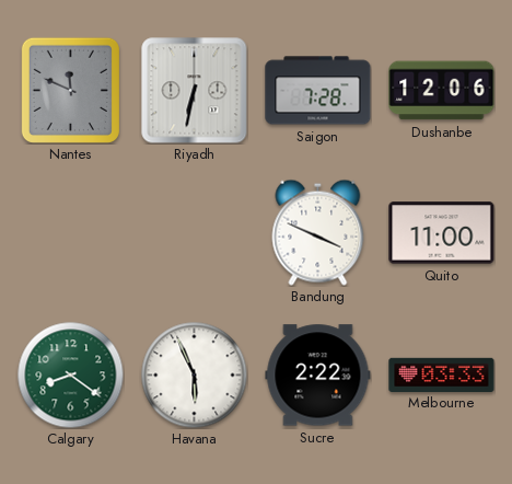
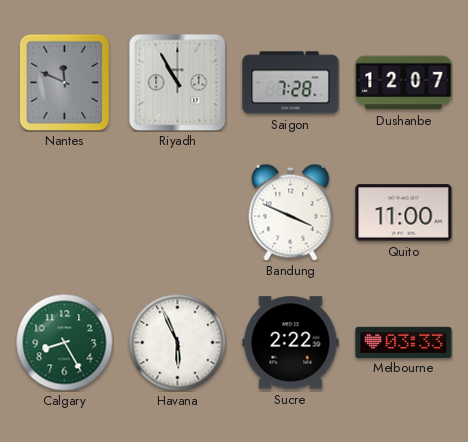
Riyadh: 6:32 -> 10:55 (178, 83)
Dushanbe: 12:06 -> 12:07 (404, 83)
Calgary: 8:21 -> 8:25 (64, 342)
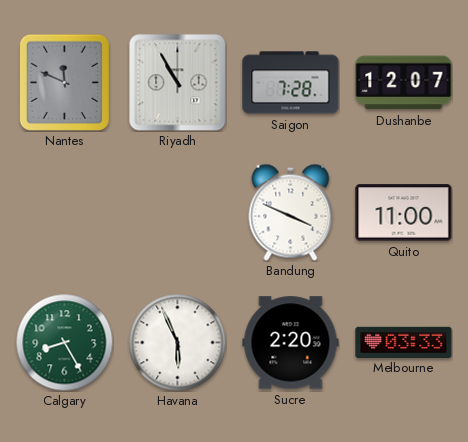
Sucre: 2:22 -> 2:20 (291, 343)
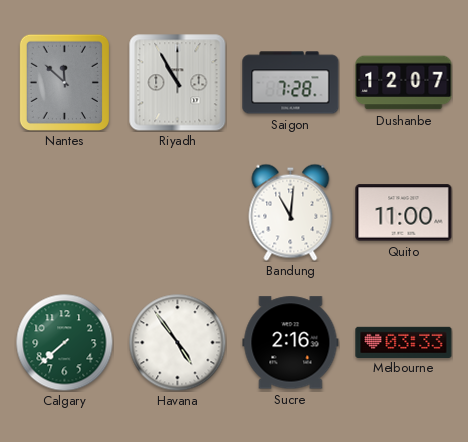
Nantes: 11:49 -> 11:52 (64, 82)
Bandung: 3:49 -> 11:01 (291, 212)
Calgary: 8:25 -> 7:38 (64, 342)
Havana: 5:56 -> 4:54 (177, 342)
Sucre: 2:20 -> 2:16 (291, 343)
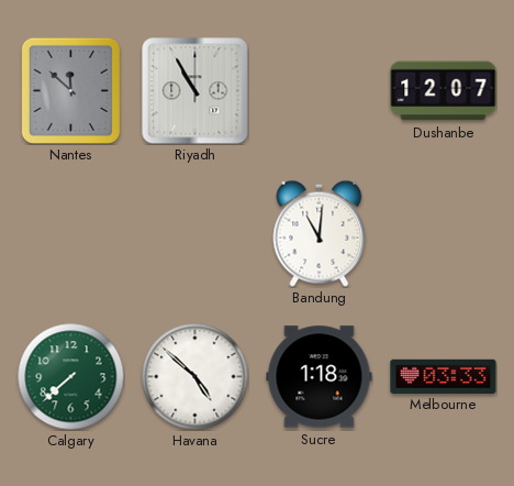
Saigon: 7:28 -> none (291, 83)
Quito: 11:00 -> none (404, 213)
Havana: 4:54 -> 4:52 (194, 376)
Sucre: 2:16 -> 1:18 (320, 377)
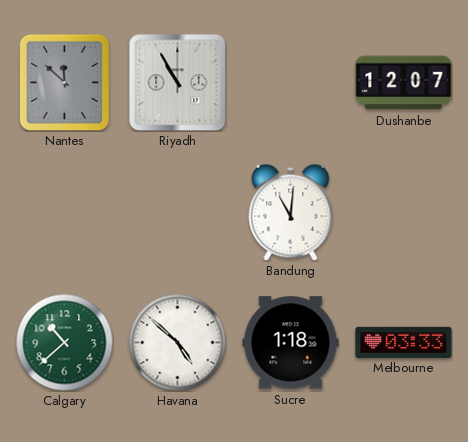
Calgary: 7:38 -> 10:38 (64, 342)
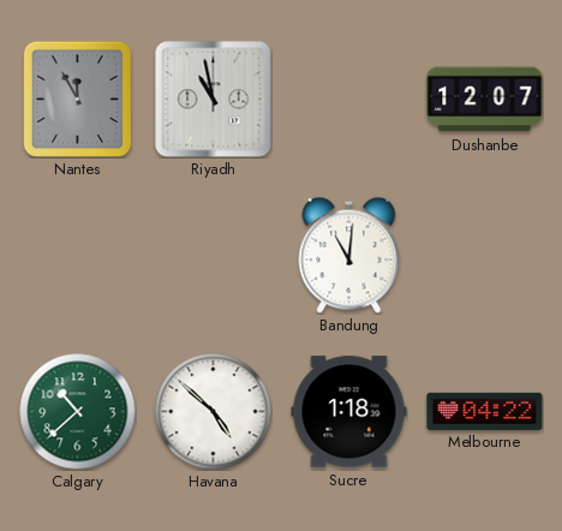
Nantes: 11:52 -> 11:55 (77, 99)
Riyadh: 10:55 -> 10:58 (214, 100)
Melbourne: 03:33 -> 04:22 (485, 411)
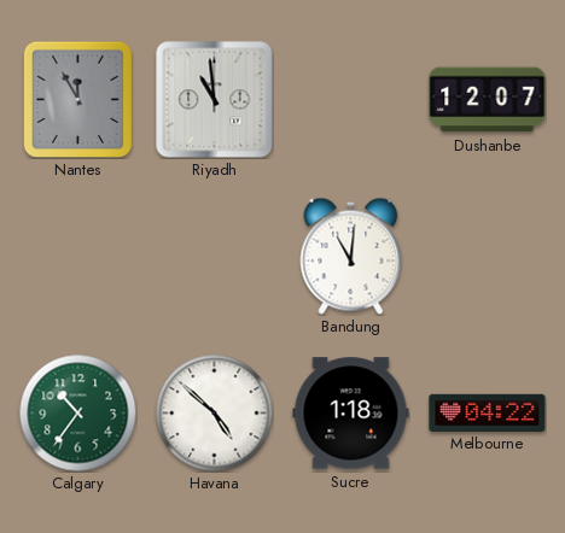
Riyadh: 10:58 -> 10:59 (215, 100)
Calgary: 10:38 -> 10:36 (77, 412)
